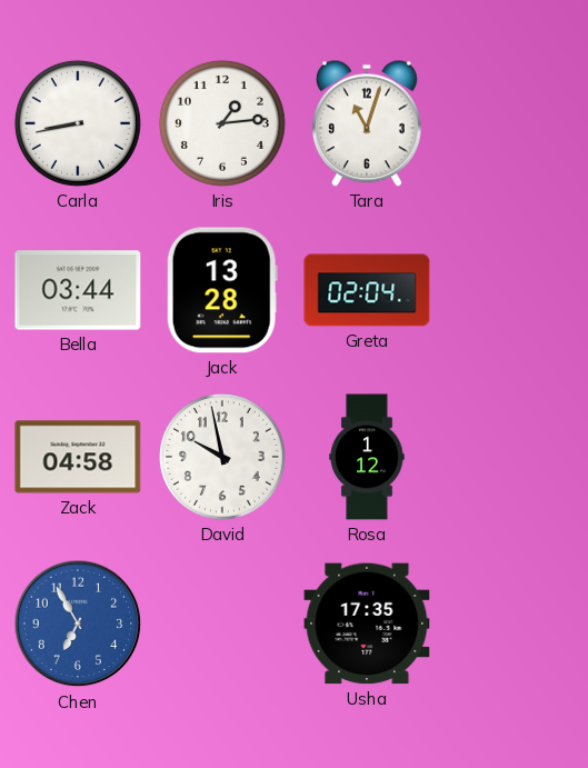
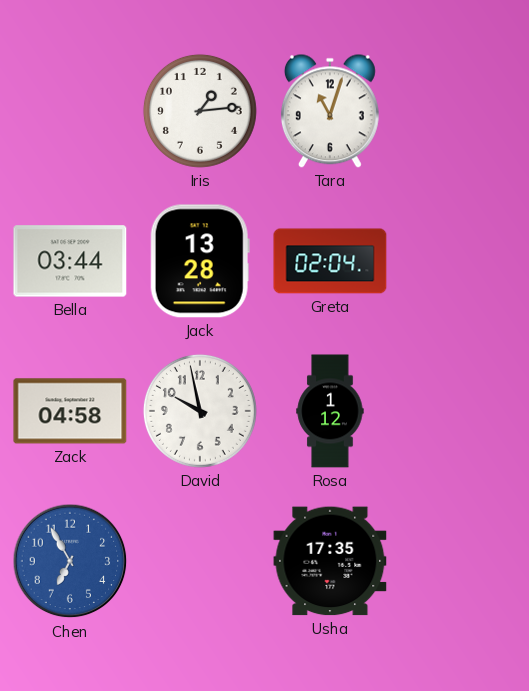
Carla: 8:43 -> none (78, 123)
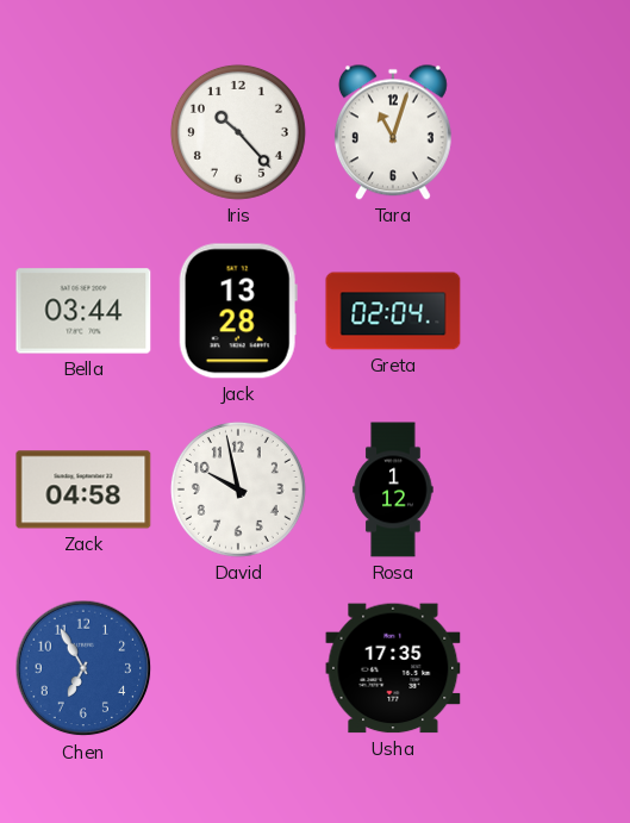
Iris: 1:14 -> 10:23 (238, 132)
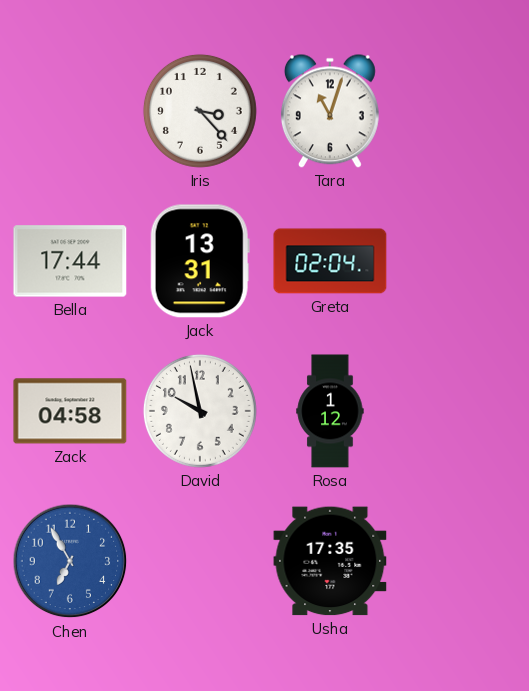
Iris: 10:23 -> 3:23 (200, 111)
Bella: 03:44 -> 17:44 (70, 261)
Jack: 13:28 -> 13:31 (200, 261)
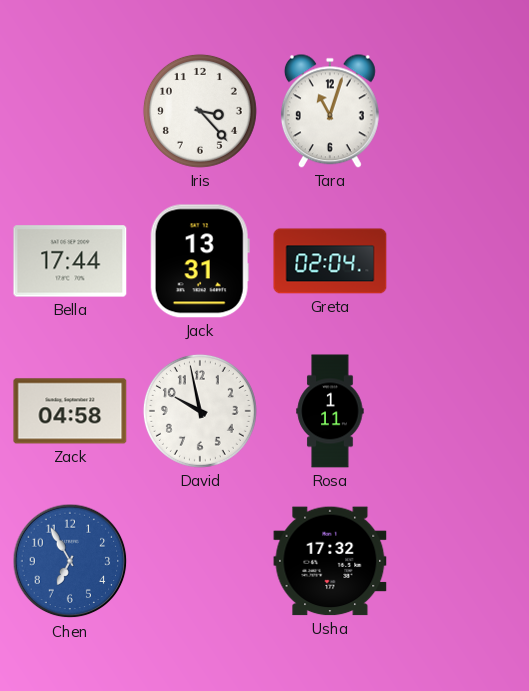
Rosa: 1:12 -> 1:11 (330, 411)
Usha: 17:35 -> 17:32 (330, 561)
